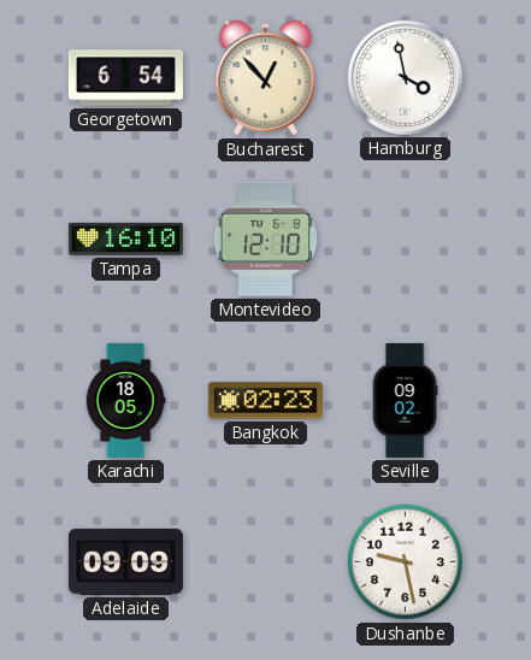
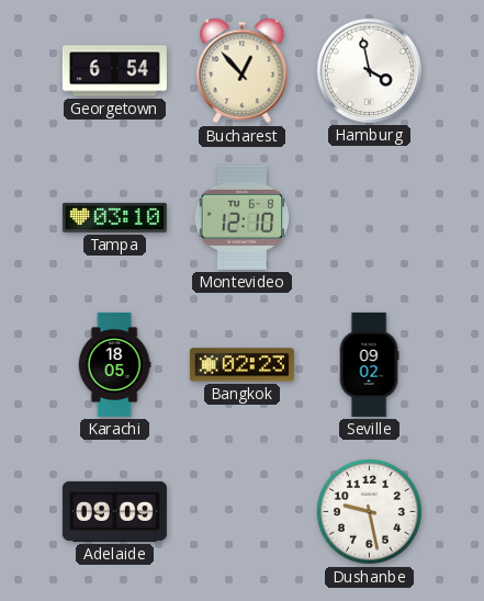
Tampa: 16:10 -> 03:10 (114, 217)
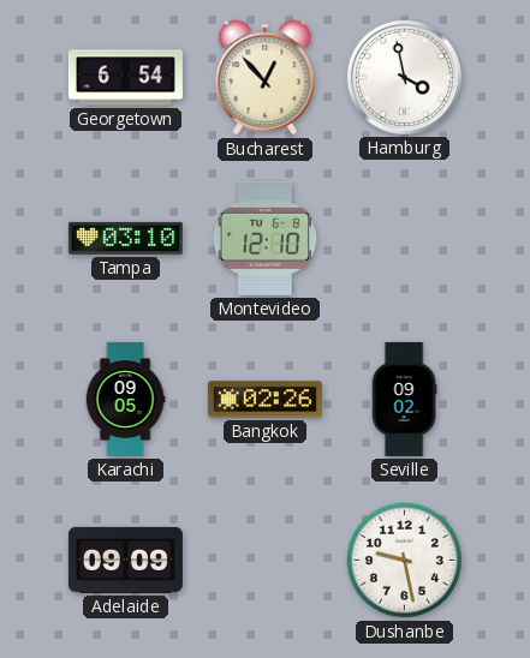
Karachi: 18:05 -> 09:05 (125, 399)
Bangkok: 02:23 -> 02:26 (264, 400)
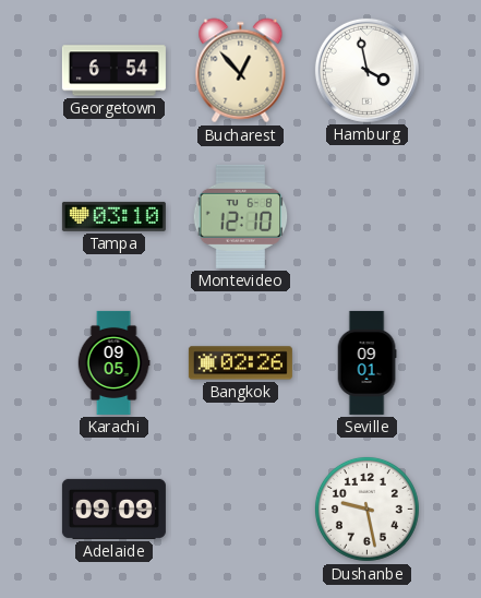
Seville: 09:02 -> 09:01 (366, 362)
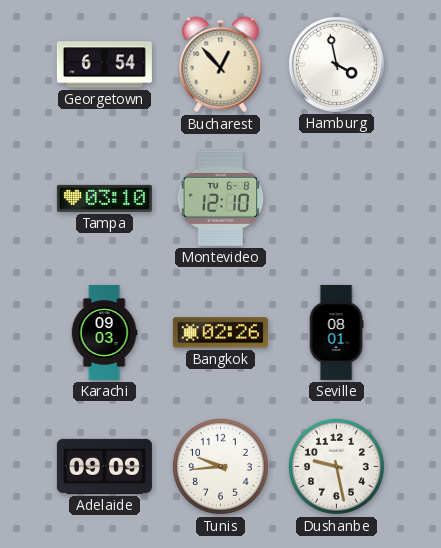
Karachi: 09:05 -> 09:03 (104, 332)
Seville: 09:01 -> 08:01 (336, 332)
Tunis: none -> 9:44 (220, 466)
